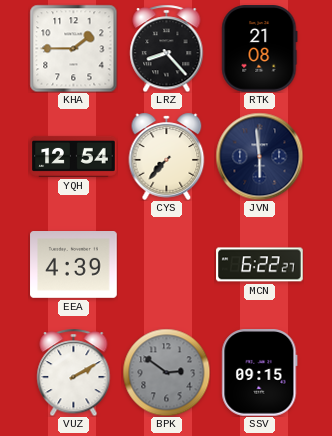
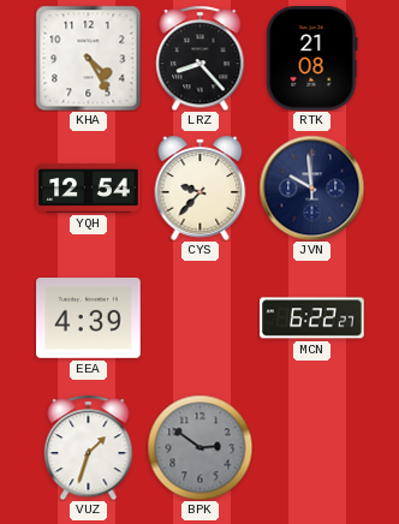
KHA: 1:45 -> 4:25 (88, 58)
CYS: 7:37 -> 9:37 (201, 187)
JVN: 5:59 -> 9:59 (311, 187)
VUZ: 2:10 -> 1:33 (89, 447)
SSV: 09:15 -> none (260, 373)
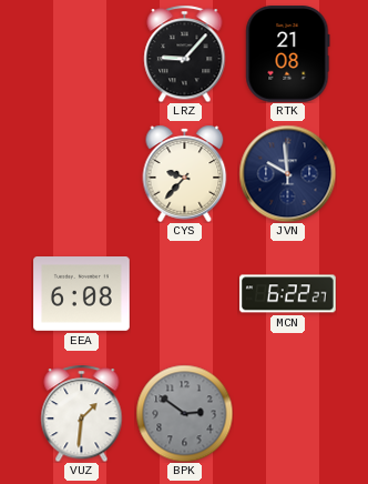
KHA: 4:25 -> none (88, 58)
LRZ: 8:23 -> 9:07 (185, 53)
YQH: 12:54 -> none (89, 187)
EEA: 4:39 -> 6:08 (82, 294)
VUZ: 1:33 -> 1:31 (82, 413)
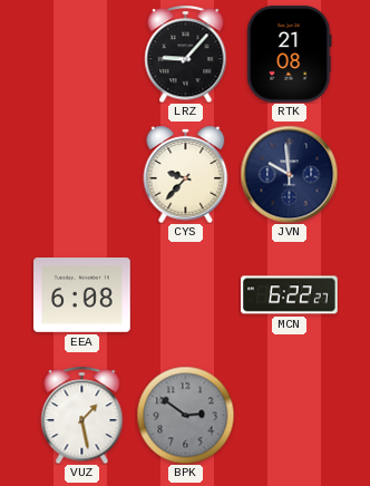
VUZ: 1:31 -> 1:28 (82, 415)
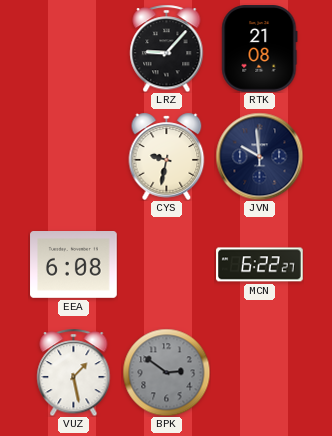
CYS: 9:37 -> 9:32 (167, 156)
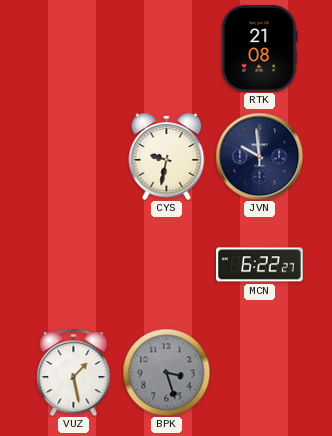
LRZ: 9:07 -> none (167, 48)
EEA: 6:08 -> none (74, 265)
BPK: 2:51 -> 3:27 (166, 372)
